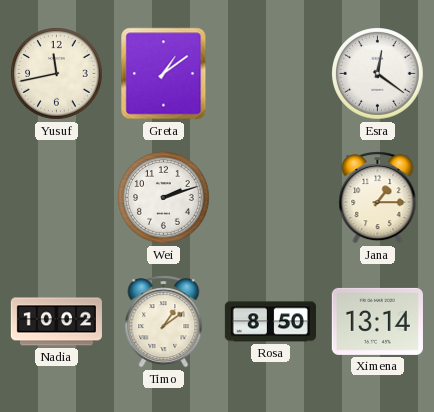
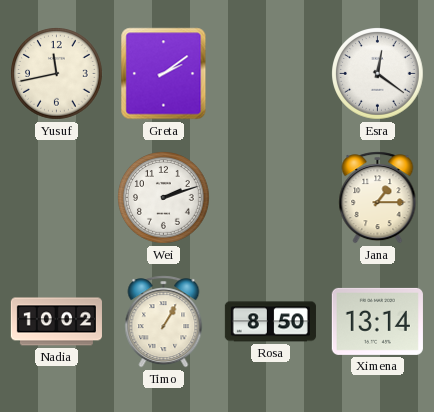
Greta: 1:09 -> 2:09 (164, 74)
Timo: 1:09 -> 1:05 (164, 322)
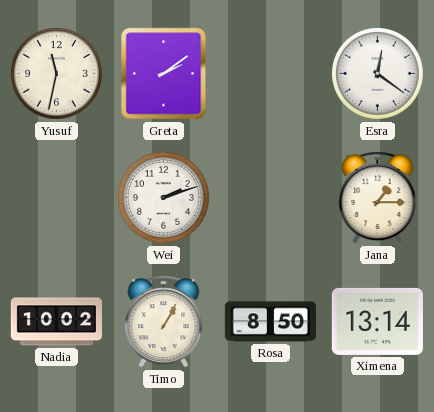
Yusuf: 11:43 -> 11:32 (57, 74)
